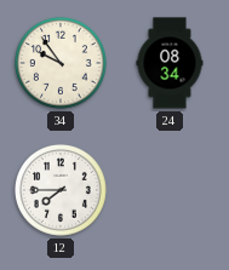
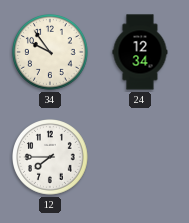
24: 08:34 -> 12:34 (140, 52)
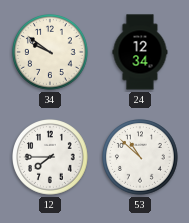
34: 9:54 -> 9:51 (51, 53)
53: none -> 10:52 (141, 158)
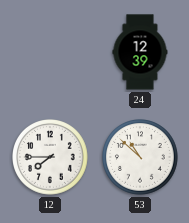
34: 9:51 -> none (51, 53)
24: 12:34 -> 12:39 (140, 52)
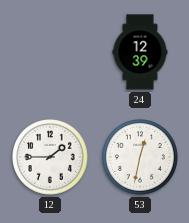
12: 7:45 -> 1:45 (51, 158)
53: 10:52 -> 12:32 (141, 158)
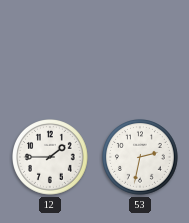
24: 12:39 -> none (140, 52)
53: 12:32 -> 2:32 (141, 158)
